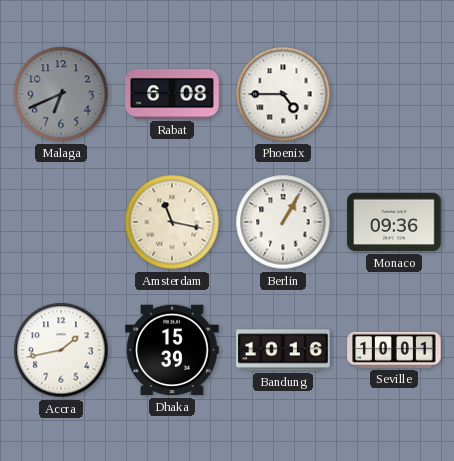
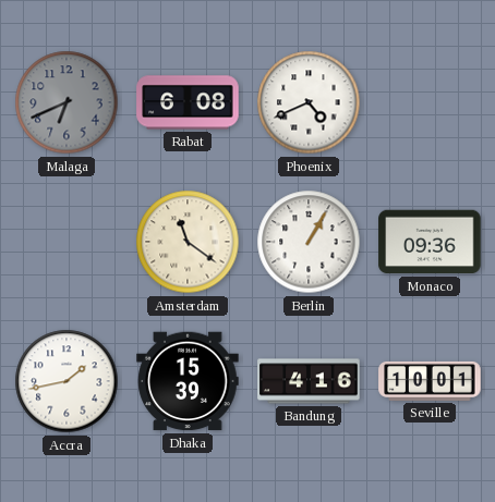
Phoenix: 4:45 -> 4:41 (309, 102)
Amsterdam: 11:17 -> 11:21 (188, 242)
Bandung: 10:16 -> 4:16 (309, 381)
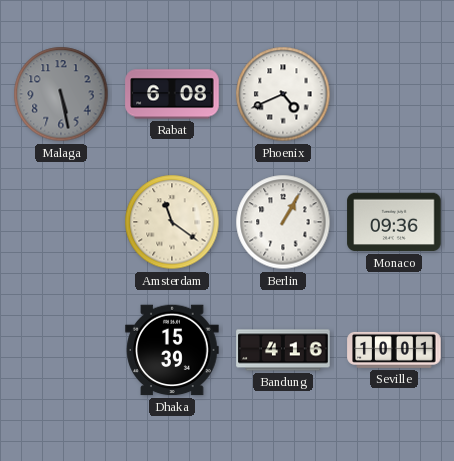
Malaga: 6:41 -> 5:28 (61, 94)
Accra: 1:43 -> none (67, 381)
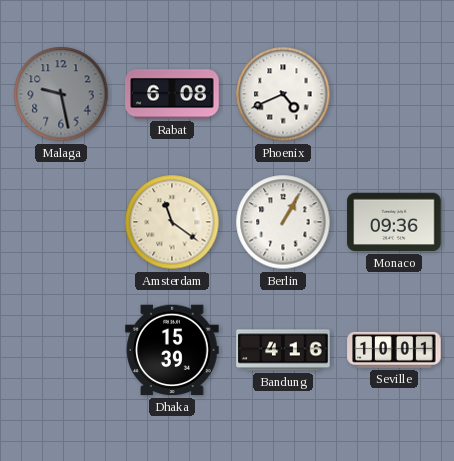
Malaga: 5:28 -> 9:28 (61, 94)
